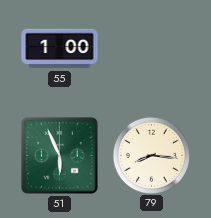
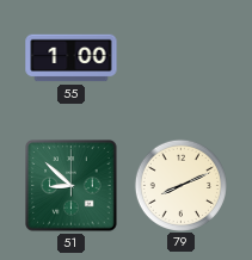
51: 5:56 -> 8:52 (72, 186)
79: 8:16 -> 8:11 (180, 185)
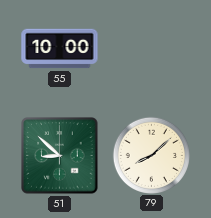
55: 1:00 -> 10:00 (60, 49)
79: 8:11 -> 8:08 (151, 155)
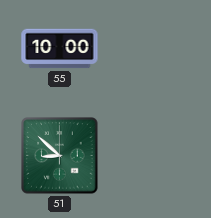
79: 8:08 -> none (151, 155)
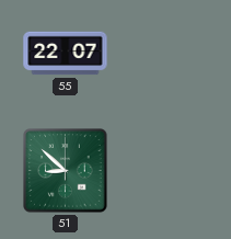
55: 10:00 -> 22:07 (66, 54)
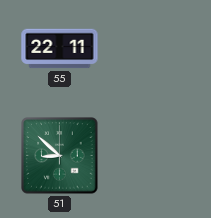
55: 22:07 -> 22:11 (60, 49)
